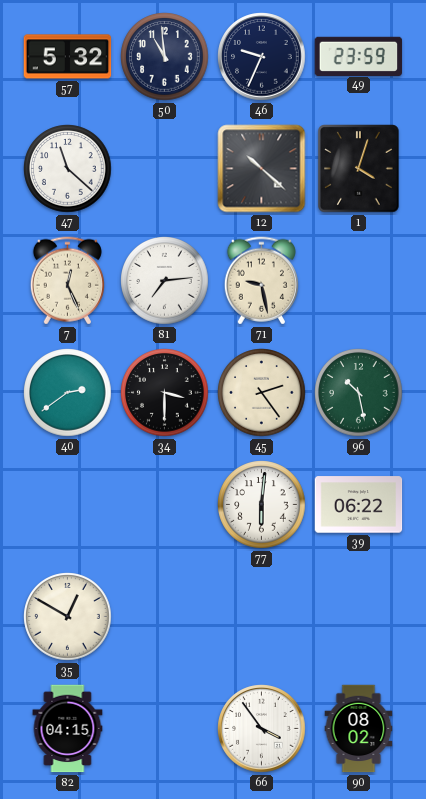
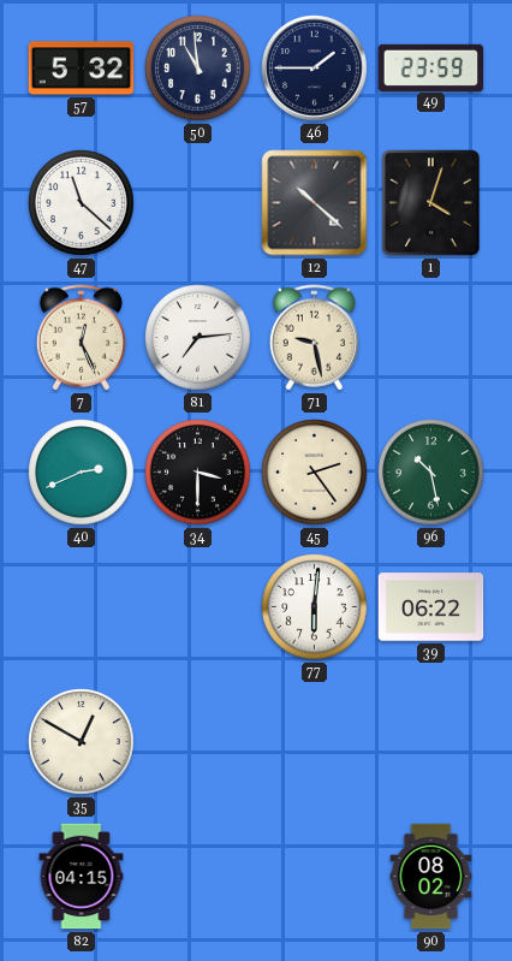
46: 9:34 -> 1:45 (315, 69)
40: 2:39 -> 2:41 (82, 473)
66: 3:54 -> none (262, 729)
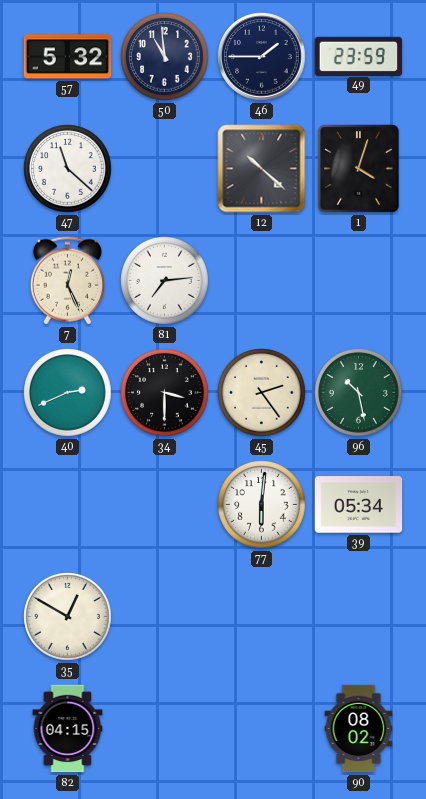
71: 9:28 -> none (314, 338)
39: 06:22 -> 05:34 (359, 505)
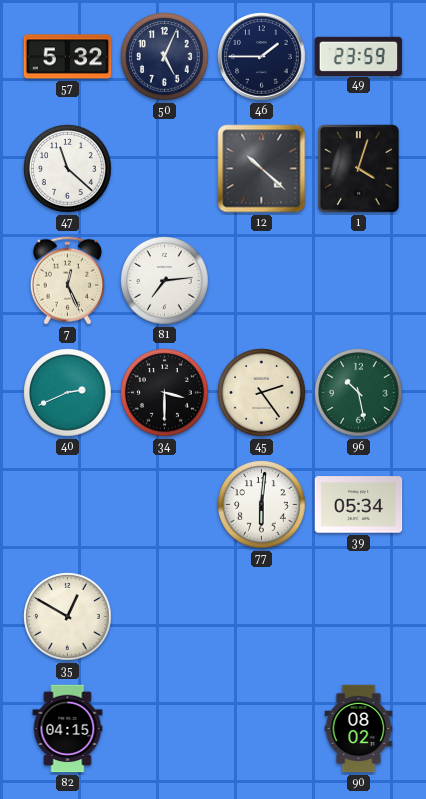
50: 10:59 -> 5:04 (165, 57)
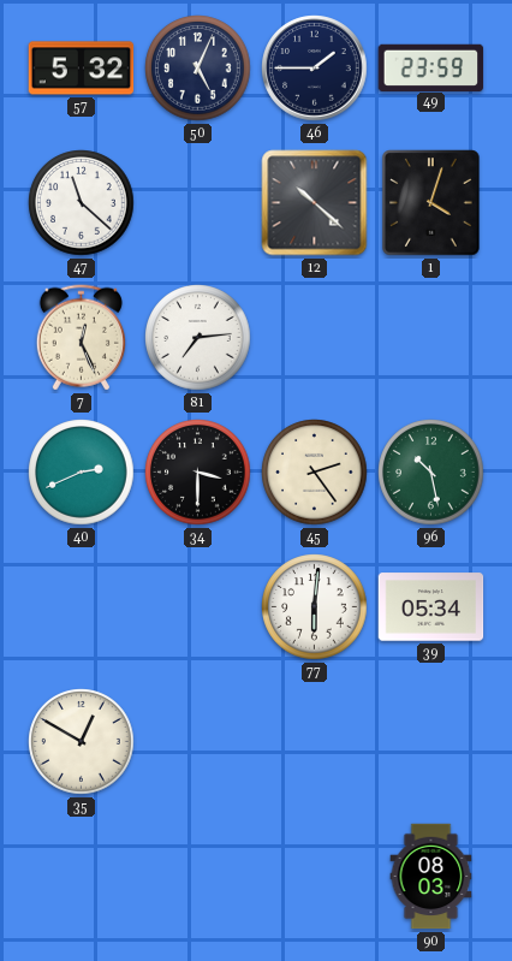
82: 04:15 -> none (68, 729)
90: 08:02 -> 08:03 (431, 877)
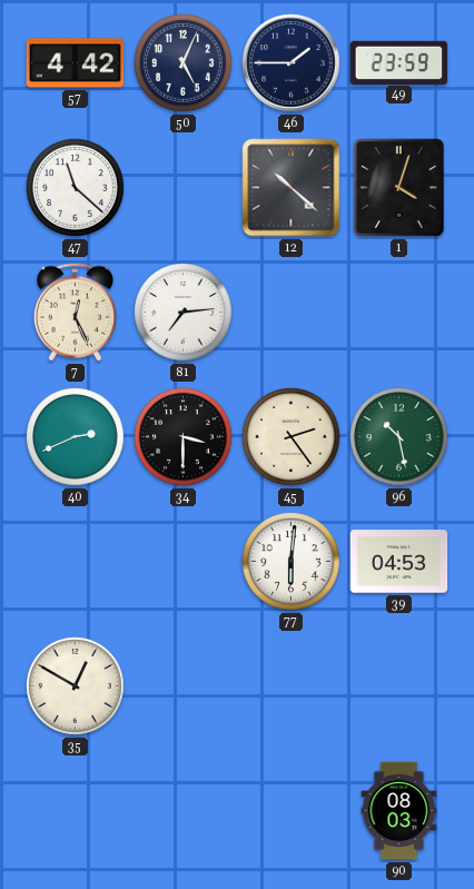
57: 5:32 -> 4:42 (76, 63)
39: 05:34 -> 04:53 (399, 562)
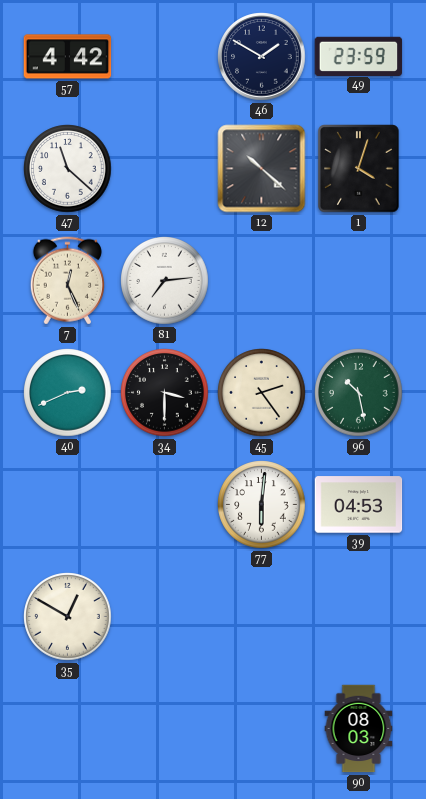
50: 5:04 -> none (184, 63)
46: 1:45 -> 1:50 (262, 57)
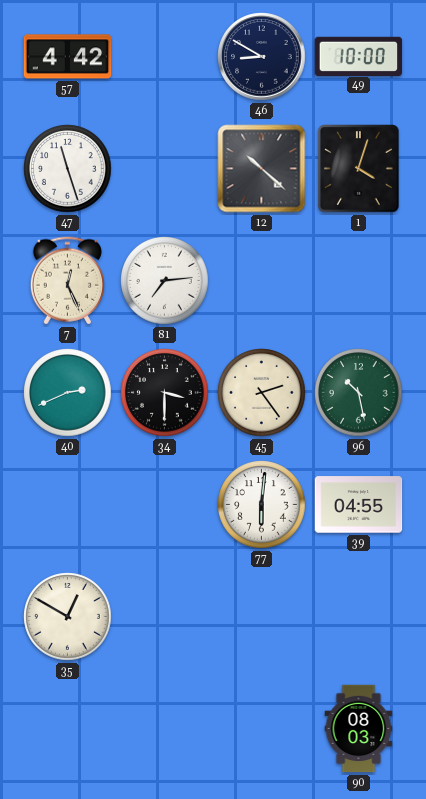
46: 1:50 -> 8:50 (262, 57)
49: 23:59 -> 10:00 (359, 56)
47: 11:22 -> 11:27 (68, 169)
39: 04:53 -> 04:55 (359, 505)
